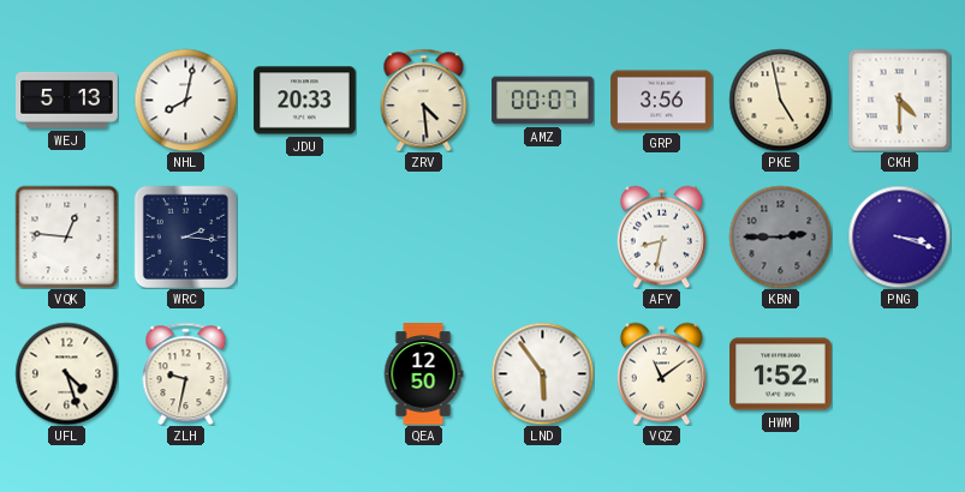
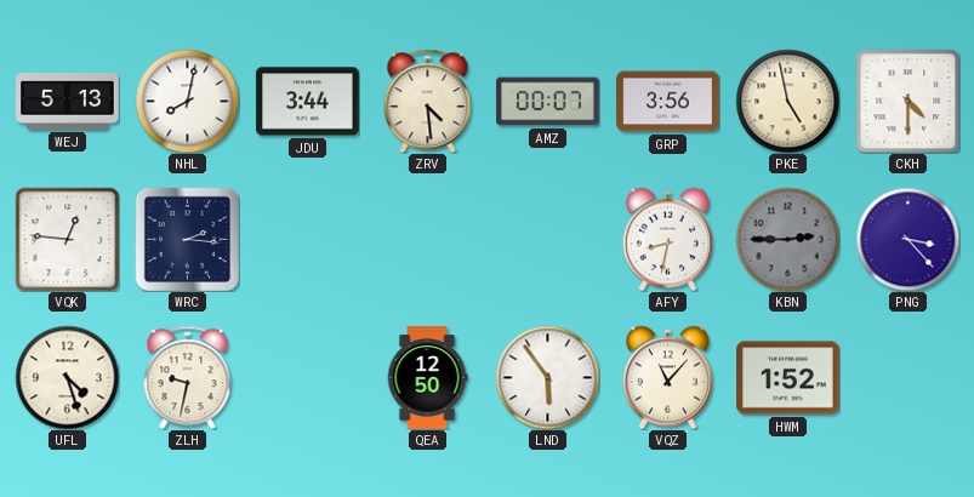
JDU: 20:33 -> 3:44 (308, 102)
PNG: 3:18 -> 3:23 (907, 239)
VQZ: 11:09 -> 11:07 (667, 377)
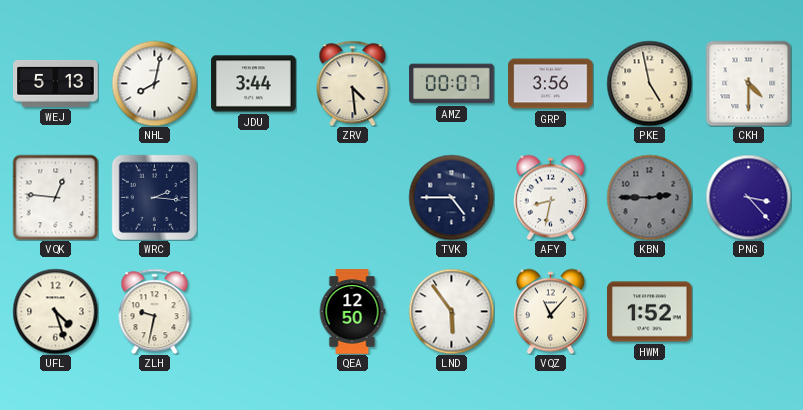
TVK: none -> 4:45 (451, 197)
